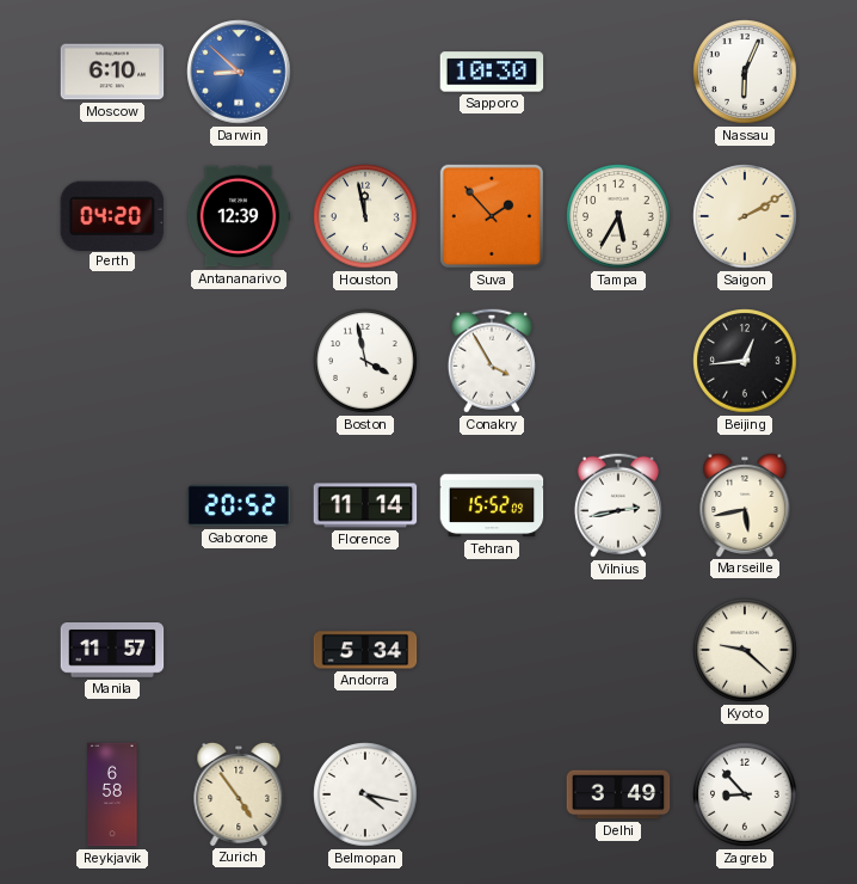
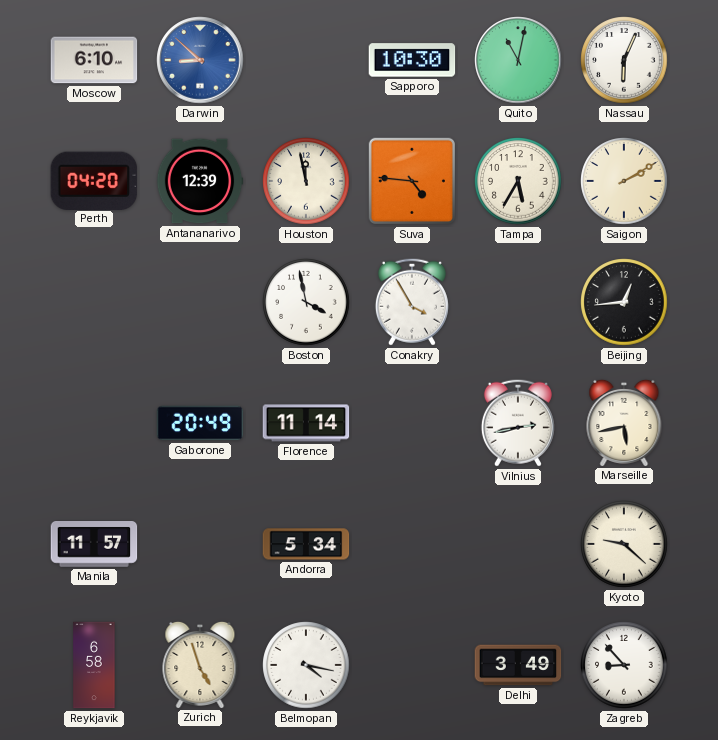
Quito: none -> 11:02 (518, 60)
Suva: 1:53 -> 4:46 (412, 181)
Gaborone: 20:52 -> 20:49 (200, 423)
Tehran: 15:52 -> none (492, 505)
Zurich: 4:54 -> 4:57 (200, 664)
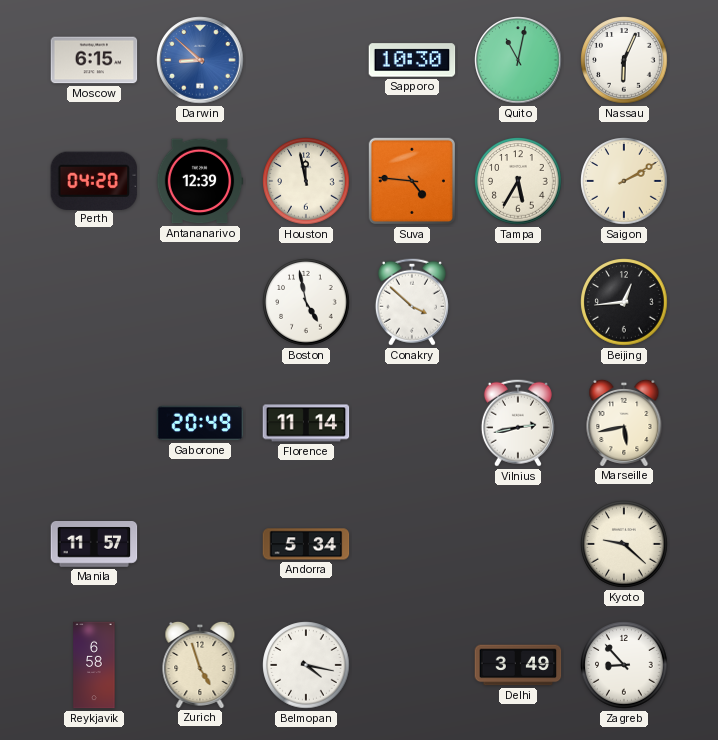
Moscow: 6:10 -> 6:15 (94, 60)
Boston: 3:58 -> 4:58 (306, 302)
Conakry: 3:55 -> 3:52 (412, 302)
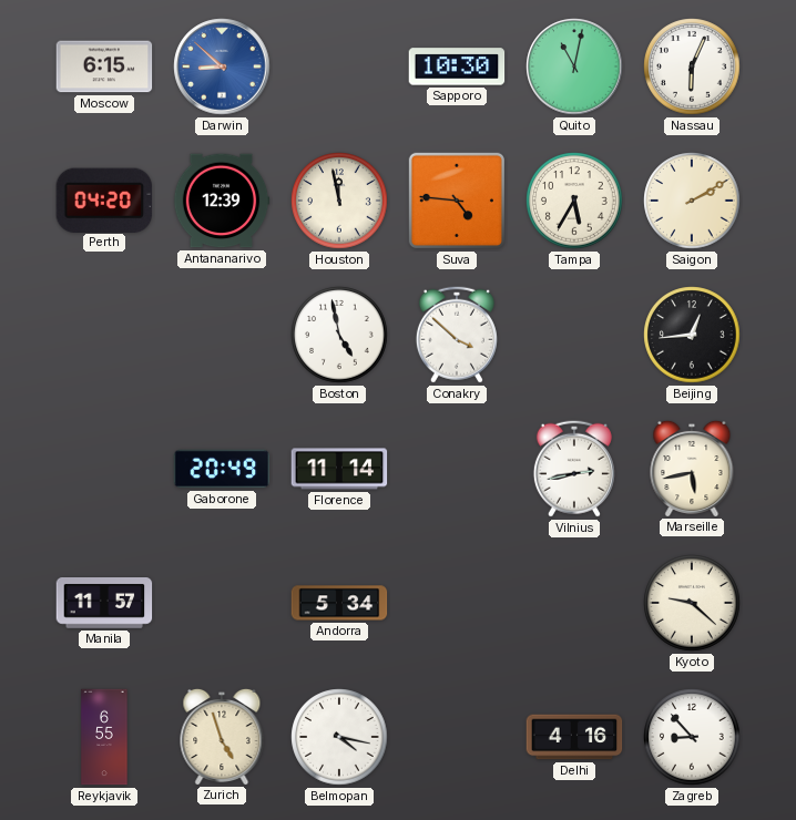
Reykjavik: 6:58 -> 6:55 (104, 737)
Delhi: 3:49 -> 4:16 (574, 737)
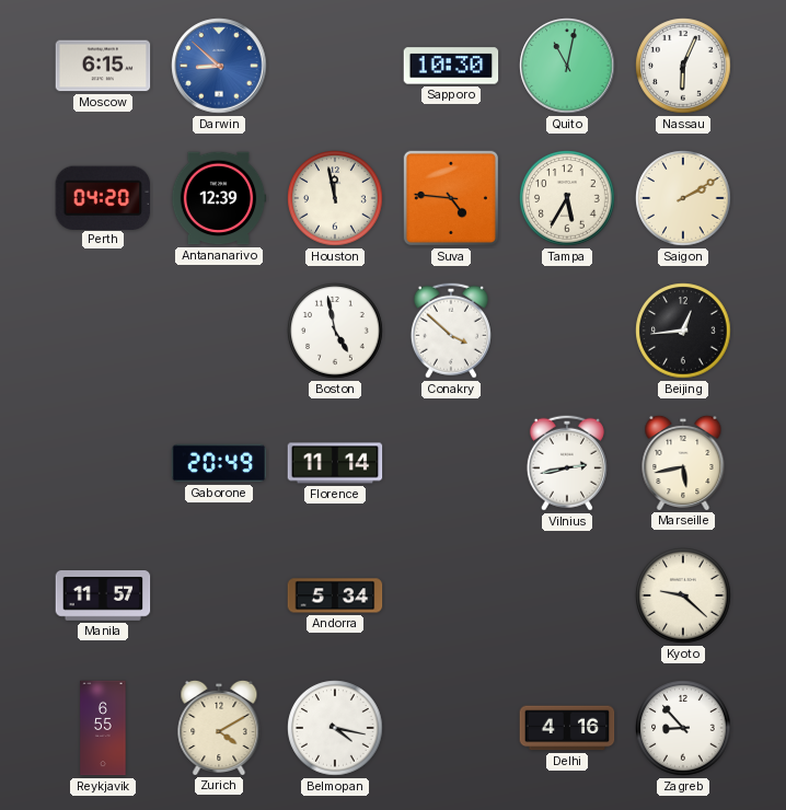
Zurich: 4:57 -> 4:10 (219, 727)
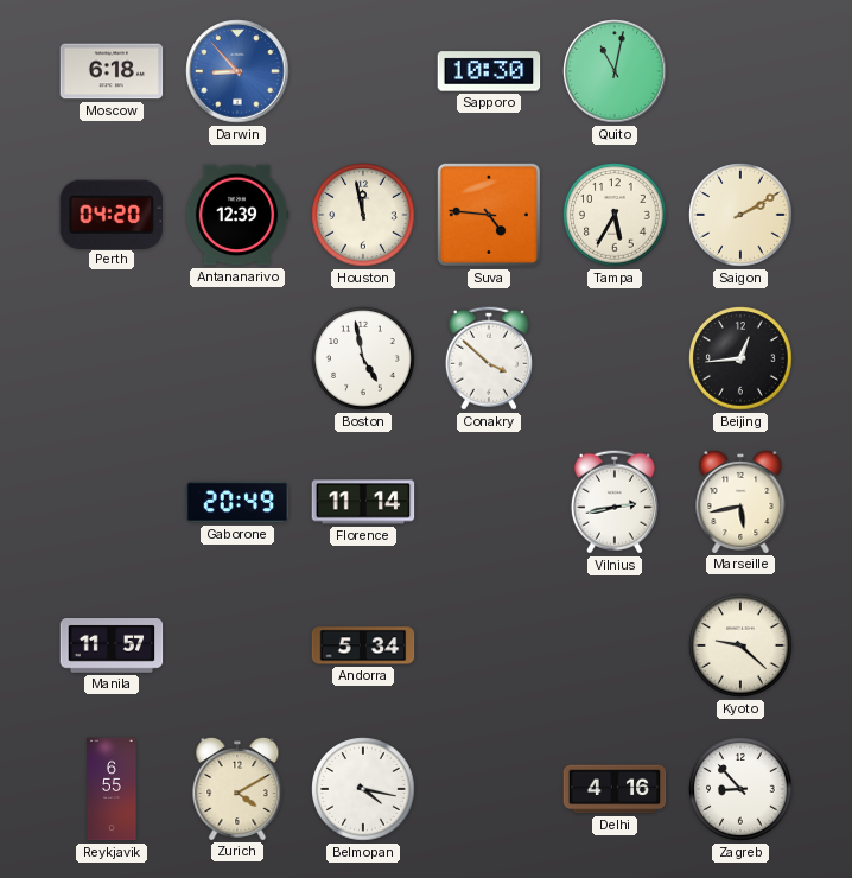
Moscow: 6:15 -> 6:18 (112, 71)
Darwin: 8:52 -> 8:53 (237, 71)
Nassau: 6:04 -> none (683, 66)
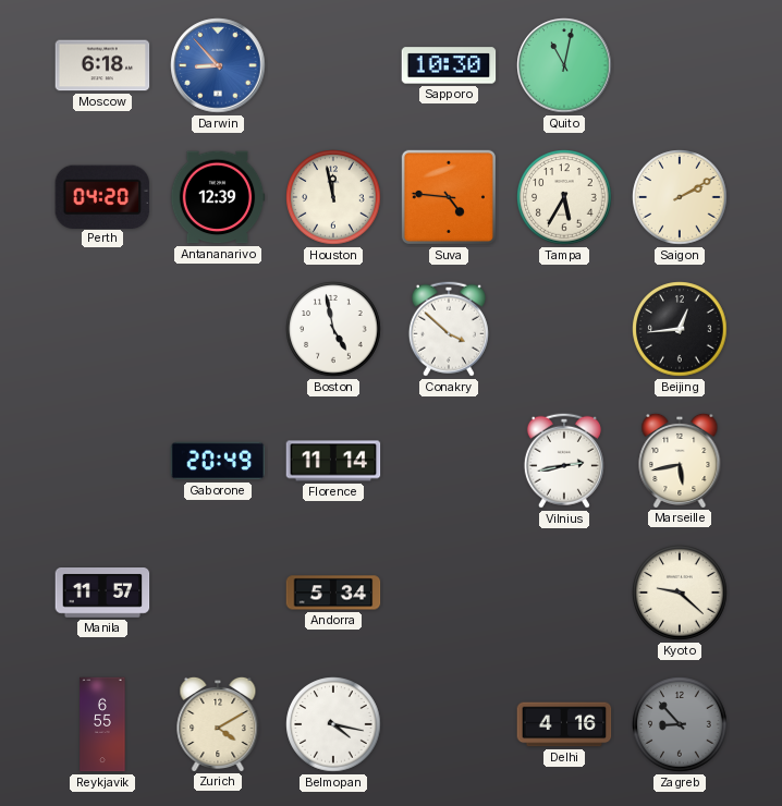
Zagreb dial: white -> grey (680, 724)
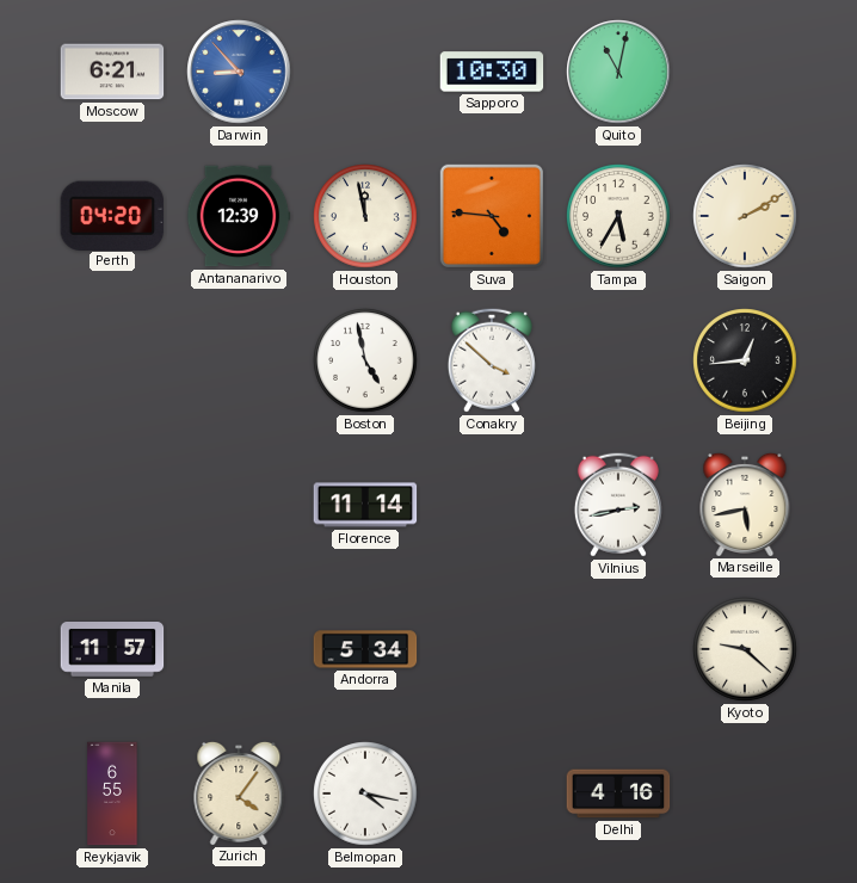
Moscow: 6:18 -> 6:21 (112, 72)
Gaborone: 20:49 -> none (218, 461)
Zurich: 4:10 -> 4:06 (239, 792)
Zagreb: 8:53 -> none (680, 724)
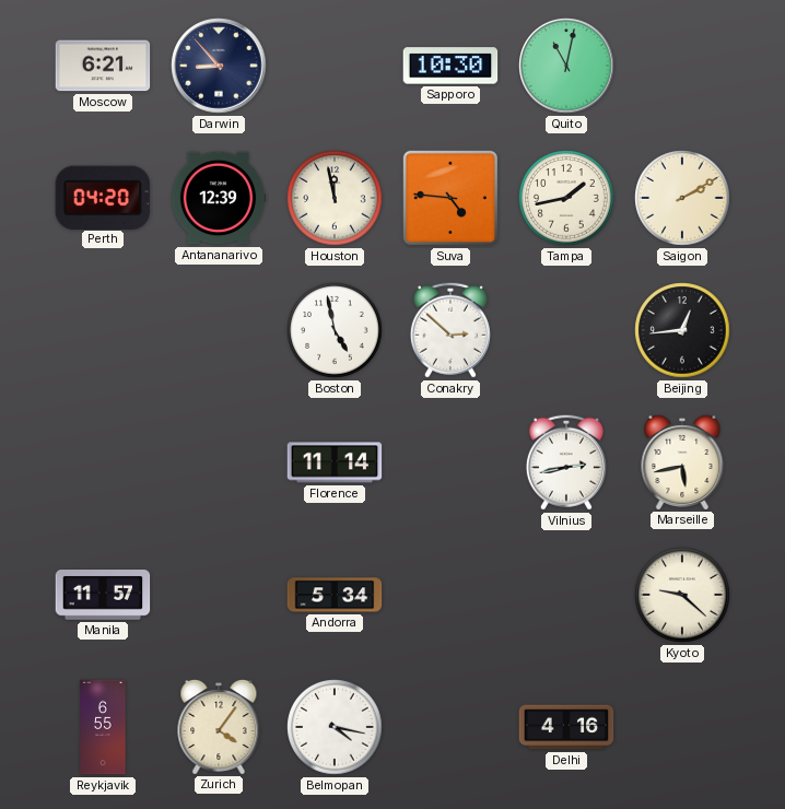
Darwin dial: blue -> navy (219, 66)
Tampa: 5:35 -> 1:43 (566, 198)
Conakry: 3:52 -> 2:52 (450, 330)
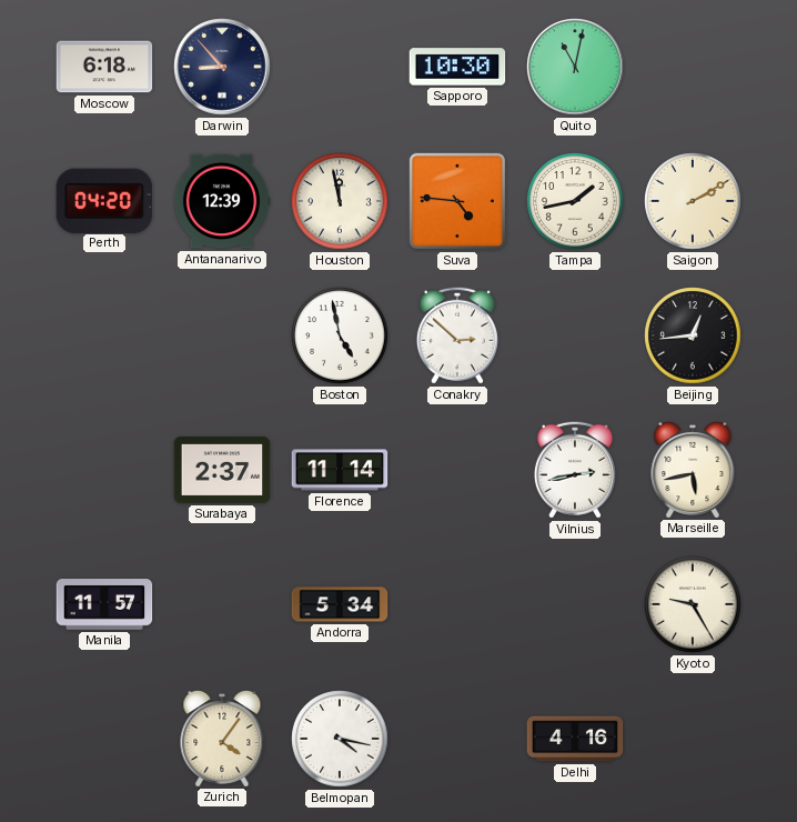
Moscow: 6:21 -> 6:18 (104, 67)
Surabaya: none -> 2:37 (222, 470)
Kyoto: 9:22 -> 9:25 (693, 604)
Reykjavik: 6:55 -> none (103, 727)
